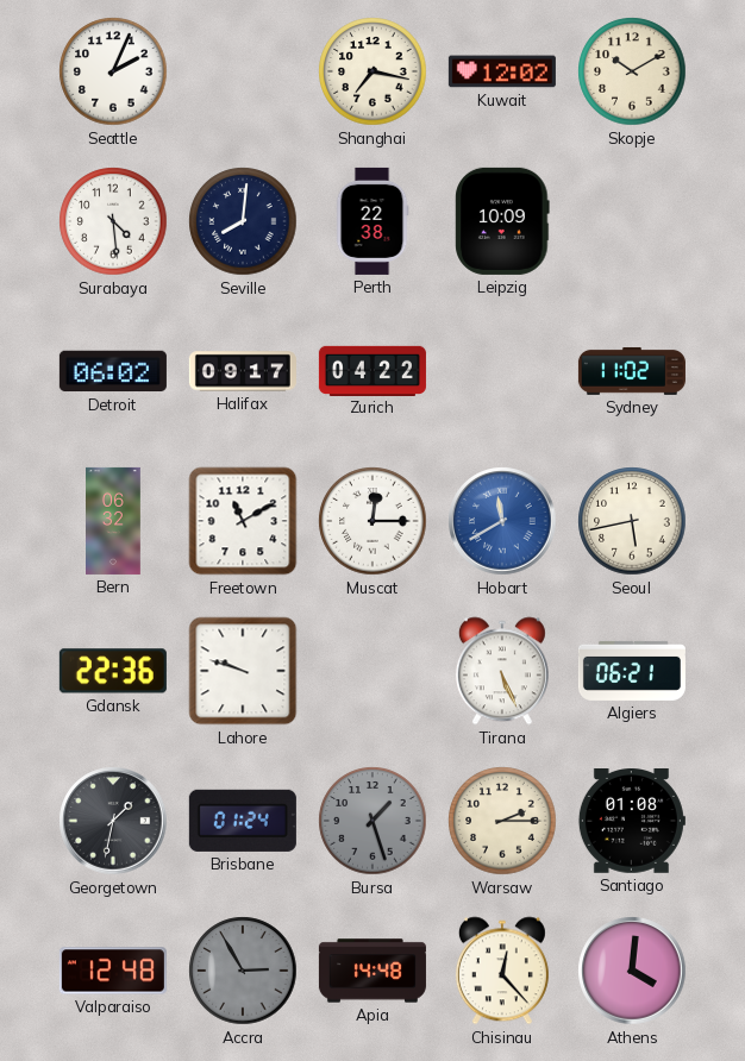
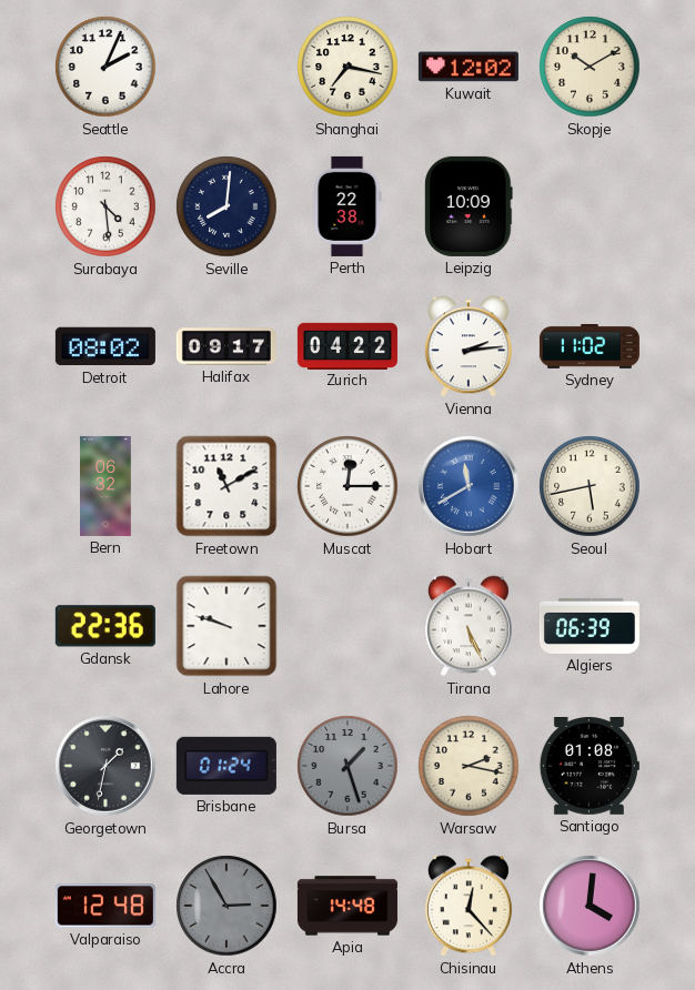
Detroit: 06:02 -> 08:02 (105, 346)
Vienna: none -> 2:14 (469, 346)
Algiers: 06:21 -> 06:39 (590, 626)
Warsaw: 2:15 -> 2:17 (469, 766)
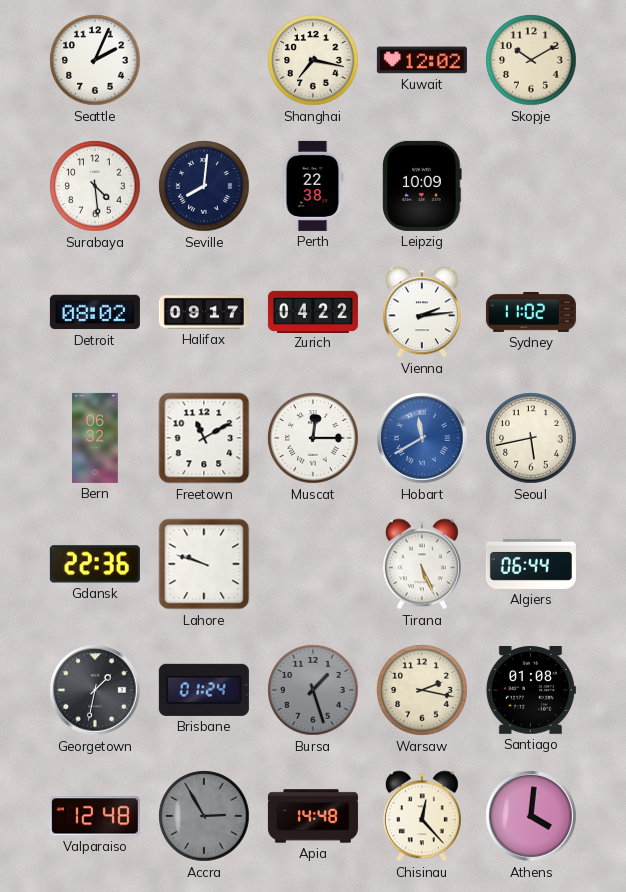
Algiers: 06:39 -> 06:44 (531, 564)
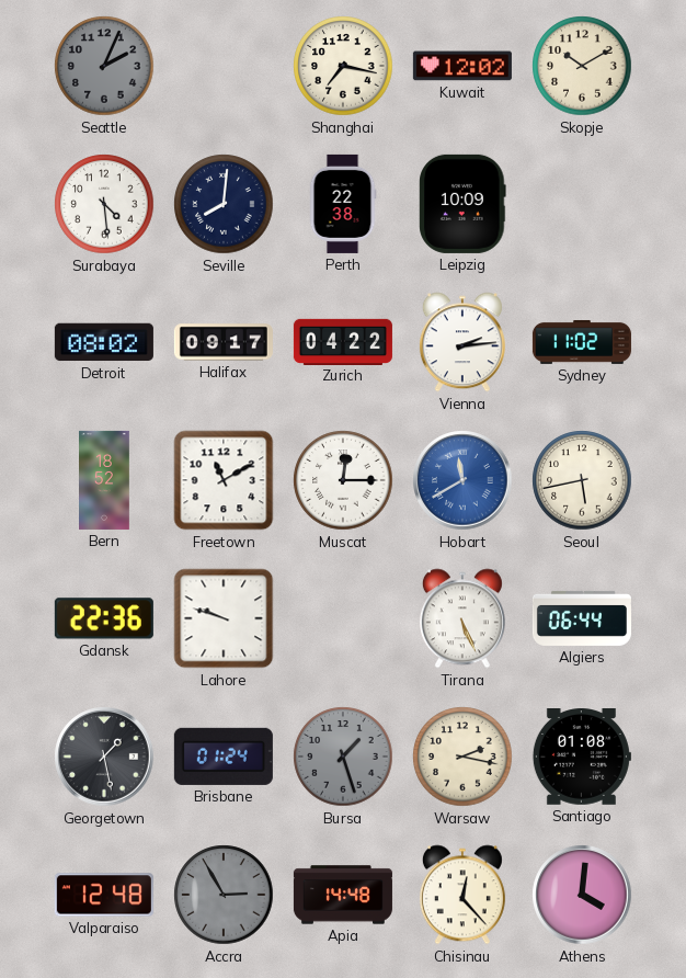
Seattle dial: white -> grey (104, 66)
Bern: 06:32 -> 18:52 (105, 480)
Georgetown: 1:32 -> 1:28 (104, 757)
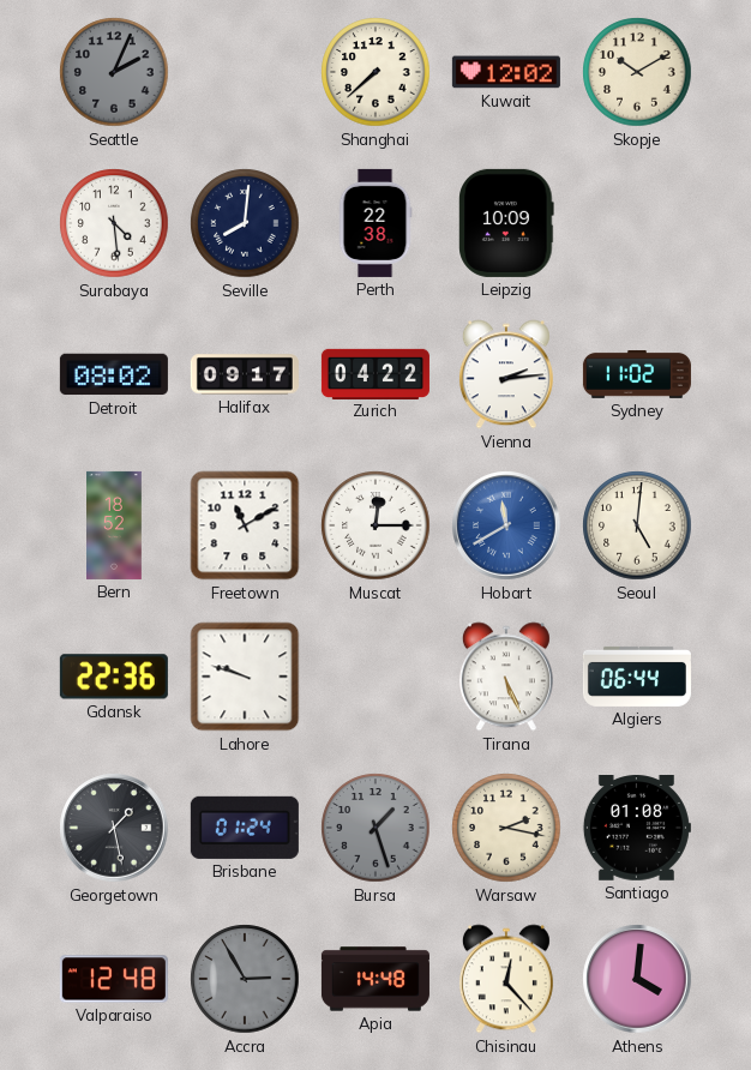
Shanghai: 7:17 -> 7:38 (376, 72)
Seoul: 5:43 -> 5:01 (637, 525)
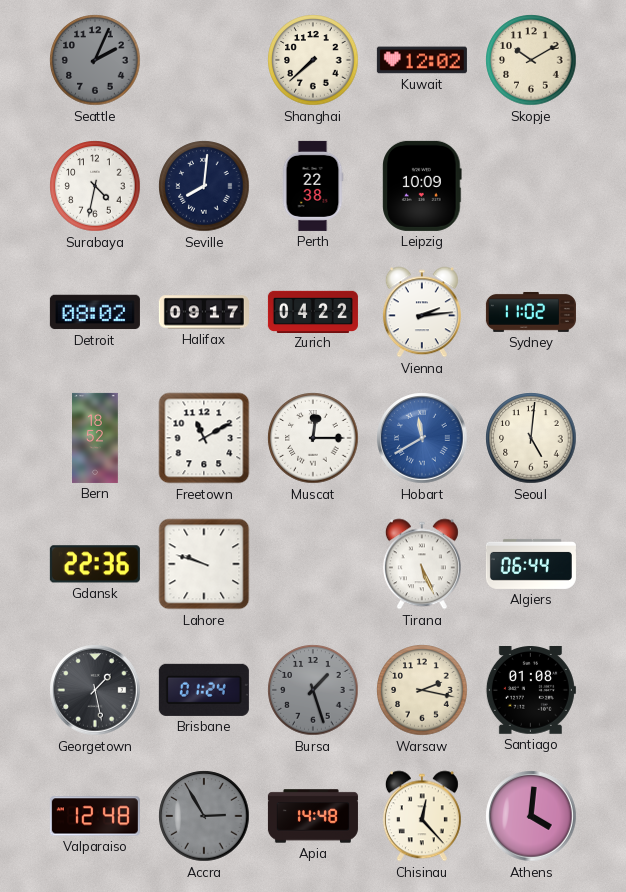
Surabaya: 4:29 -> 4:32 (95, 186)
